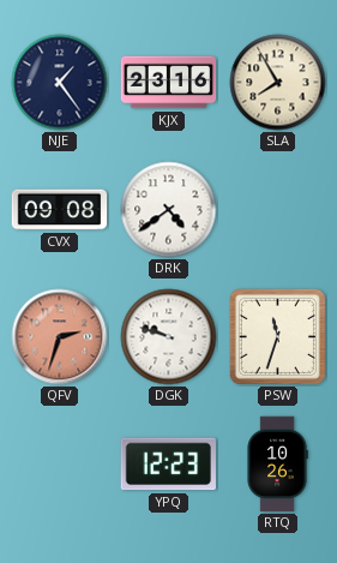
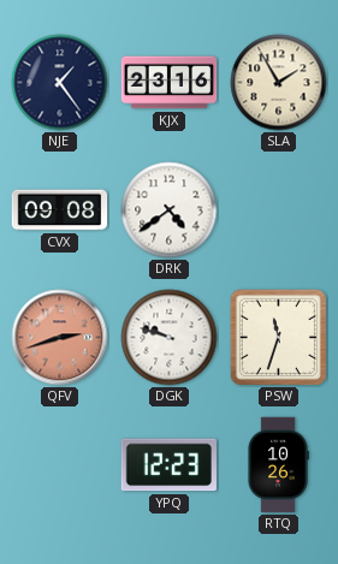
SLA: 7:55 -> 1:55 (279, 83)
QFV: 2:33 -> 2:42 (60, 338)
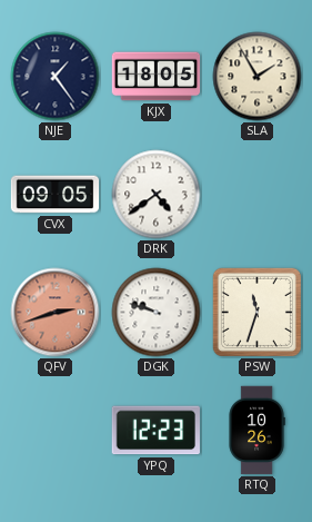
KJX: 23:16 -> 18:05 (157, 77)
CVX: 09:08 -> 09:05 (56, 195)
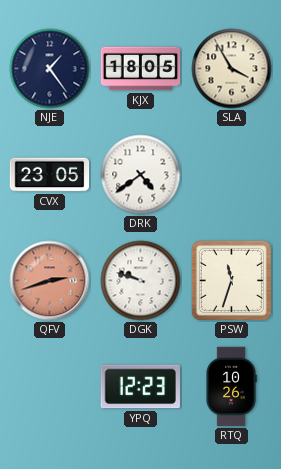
SLA: 1:55 -> 3:55 (232, 69)
CVX: 09:05 -> 23:05 (50, 175)
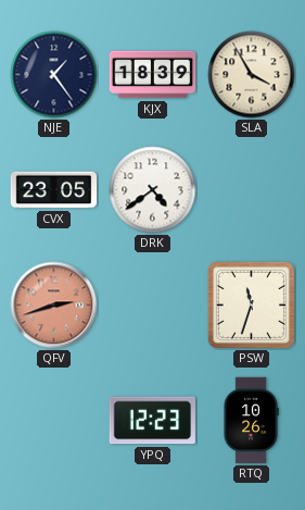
KJX: 18:05 -> 18:39 (153, 75)
DGK: 9:48 -> none (141, 281)
